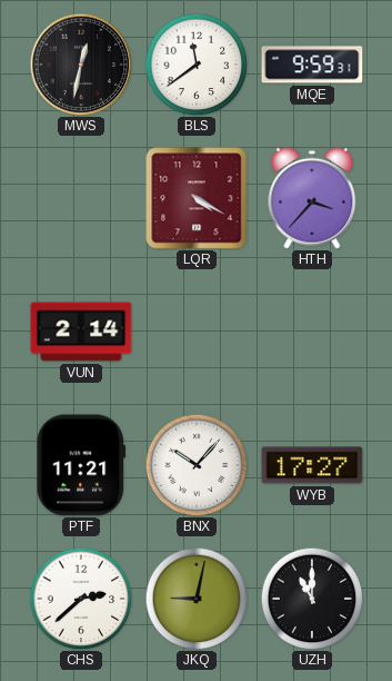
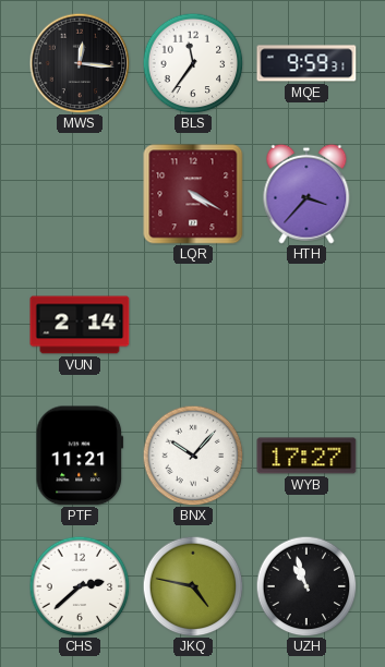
MWS: 12:32 -> 12:16 (80, 63)
BLS: 11:39 -> 11:36 (193, 63)
JKQ: 9:02 -> 4:47 (193, 586)
UZH: 11:00 -> 10:57 (306, 586)
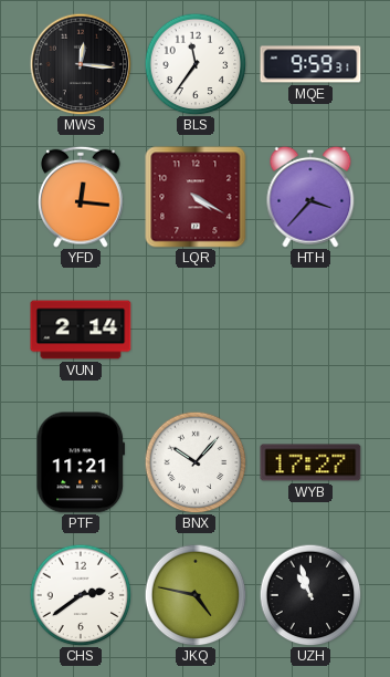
YFD: none -> 12:16 (81, 197)
CHS: 2:38 -> 2:39 (81, 595)
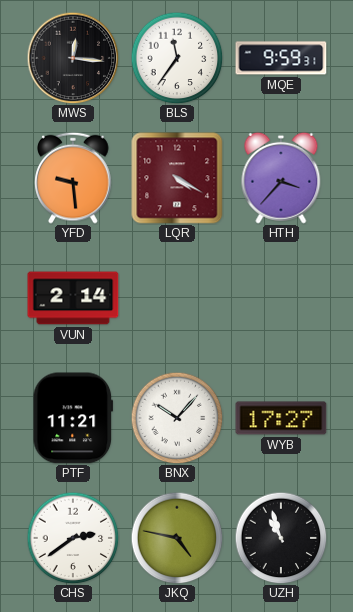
YFD: 12:16 -> 9:29 (73, 178)
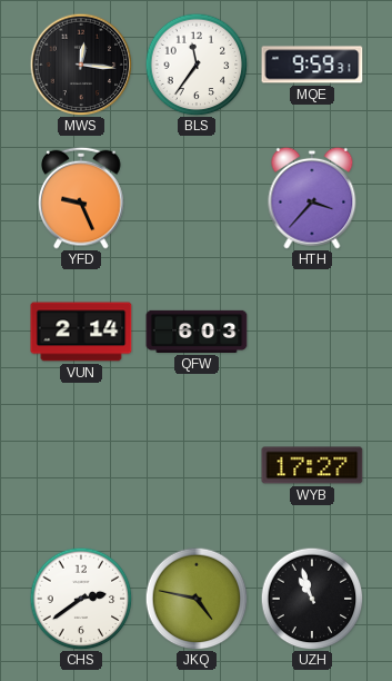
YFD: 9:29 -> 9:26 (81, 198)
LQR: 4:20 -> none (177, 178)
QFW: none -> 6:03 (197, 332)
PTF: 11:21 -> none (73, 418)
BNX: 10:07 -> none (177, 418)
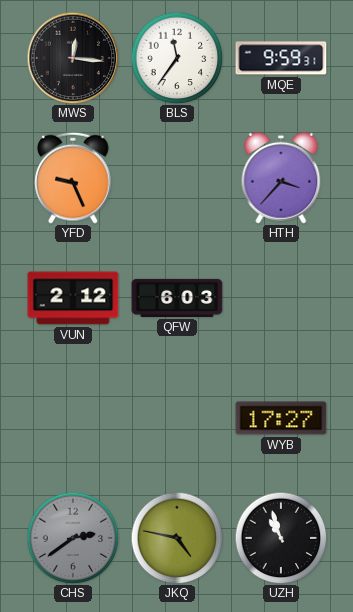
VUN: 2:14 -> 2:12 (73, 298)
CHS dial: white -> grey (73, 538)
